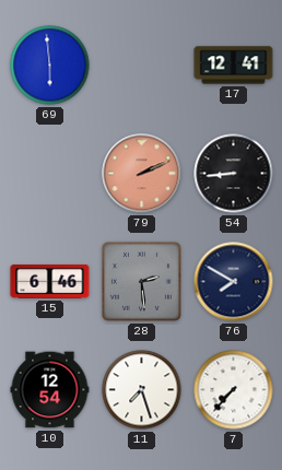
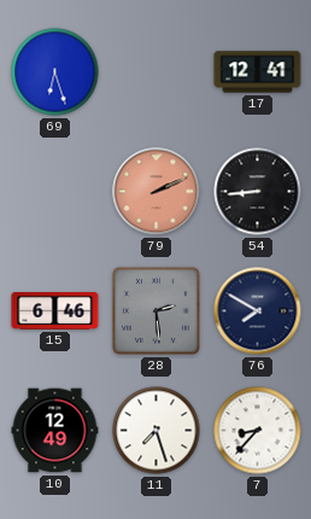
69: 5:59 -> 6:27 (55, 72)
10: 12:54 -> 12:49 (55, 431)
7: 7:37 -> 8:37 (258, 431)
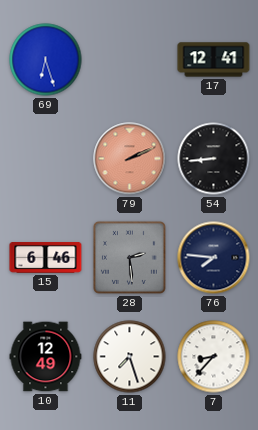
76: 7:50 -> 7:46 (214, 258)
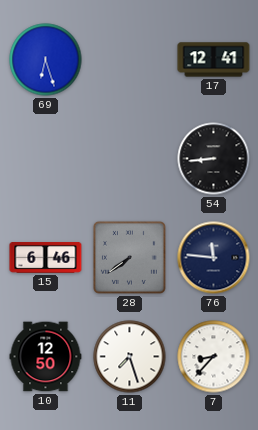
79: 2:11 -> none (130, 159)
28: 2:29 -> 7:39 (129, 257)
76: 7:46 -> 11:46 (214, 258)
10: 12:49 -> 12:50 (46, 357)
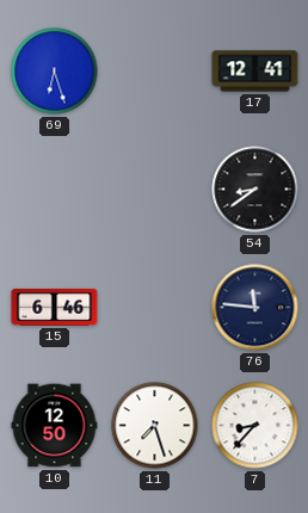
54: 8:44 -> 8:39 (255, 190)
28: 7:39 -> none (129, 257)
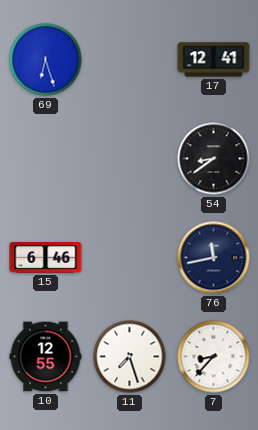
76: 11:46 -> 11:43 (214, 258)
10: 12:50 -> 12:55 (46, 357)
